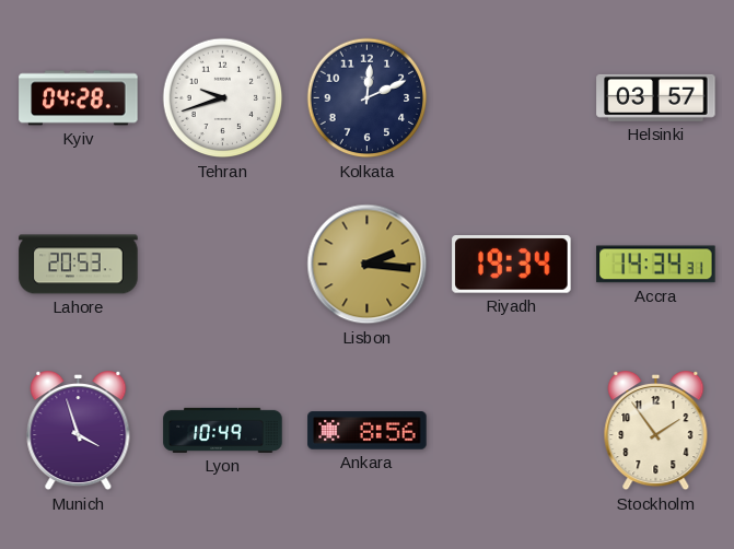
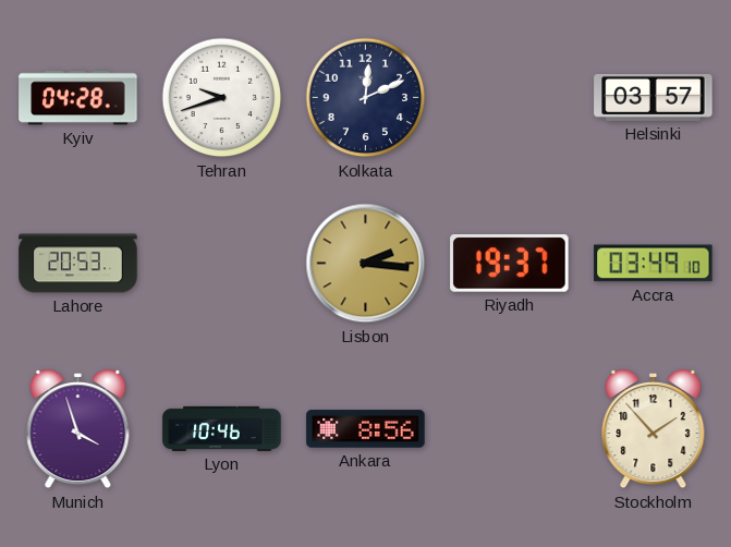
Riyadh: 19:34 -> 19:37 (510, 264)
Accra: 14:34 -> 03:49 (654, 264)
Lyon: 10:49 -> 10:46 (222, 428)
Stockholm: 1:54 -> 1:53 (654, 430)
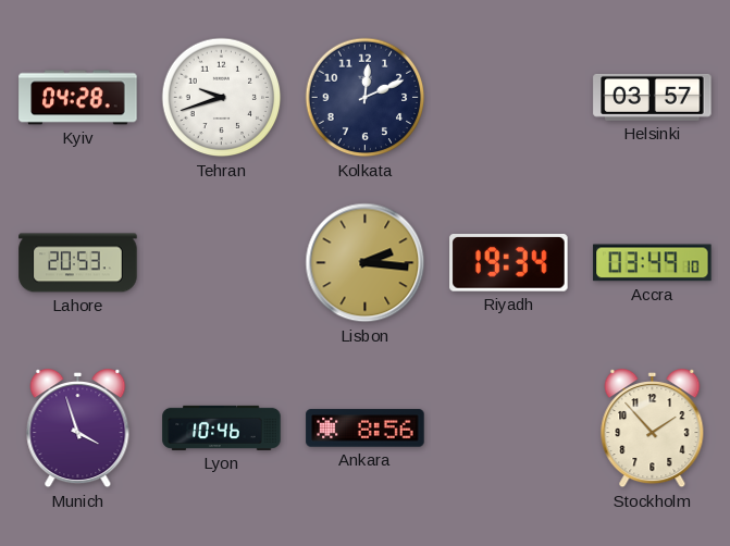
Riyadh: 19:37 -> 19:34 (509, 263)
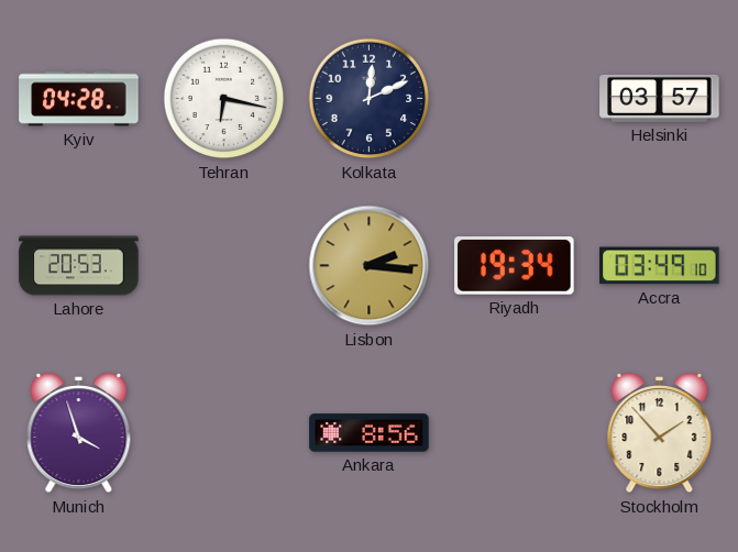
Tehran: 9:42 -> 6:17 (224, 99)
Lyon: 10:46 -> none (222, 427)
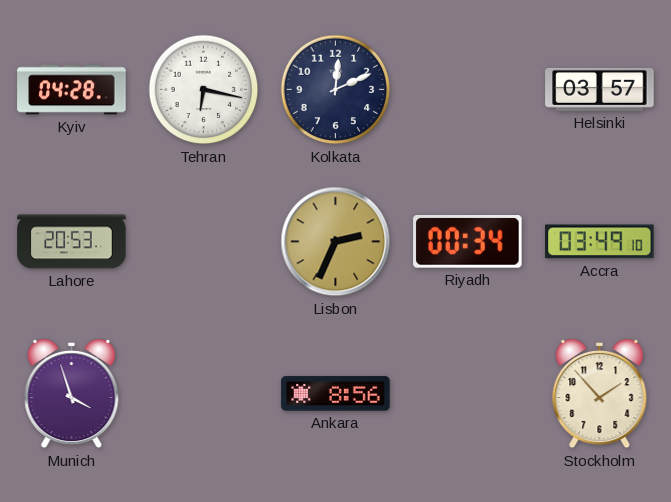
Lisbon: 2:16 -> 2:34 (336, 242)
Riyadh: 19:34 -> 00:34 (468, 242)
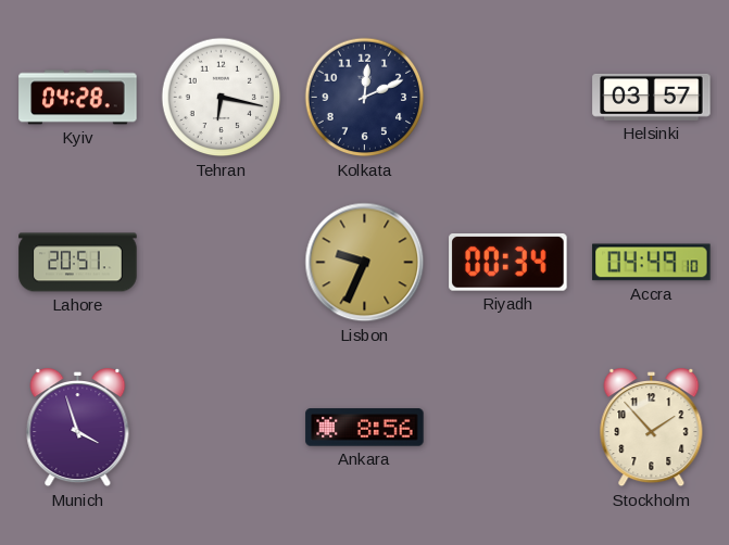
Lahore: 20:53 -> 20:51 (78, 263)
Lisbon: 2:34 -> 9:34 (365, 263)
Accra: 03:49 -> 04:49 (652, 263)
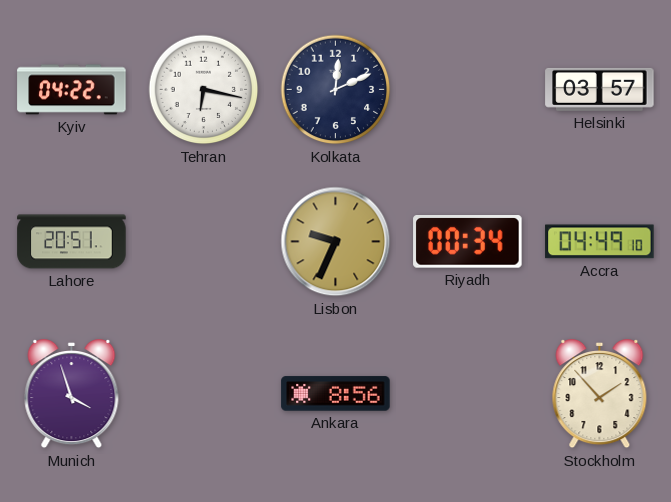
Kyiv: 04:28 -> 04:22 (72, 90)
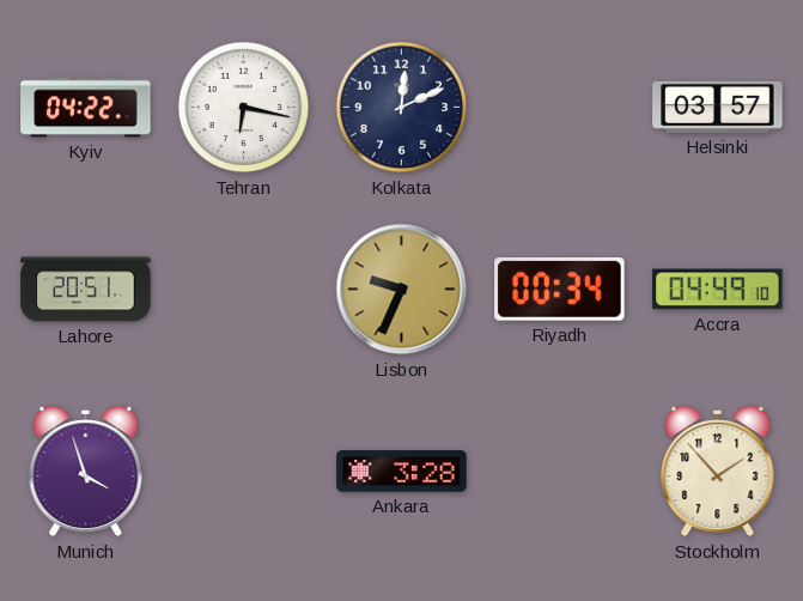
Ankara: 8:56 -> 3:28 (402, 472)
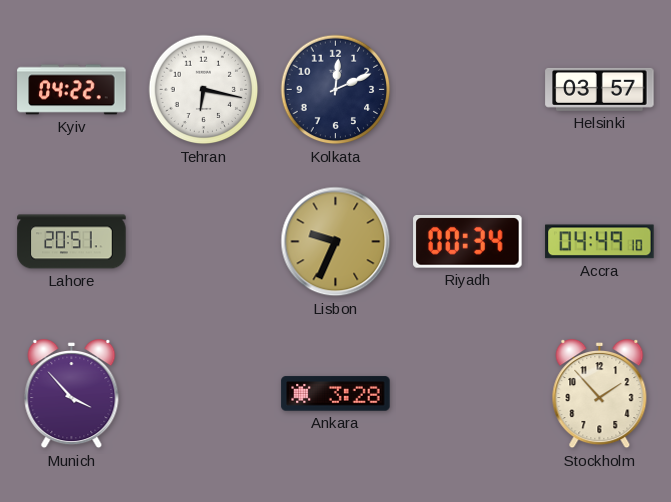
Munich: 3:57 -> 3:53 (72, 395)
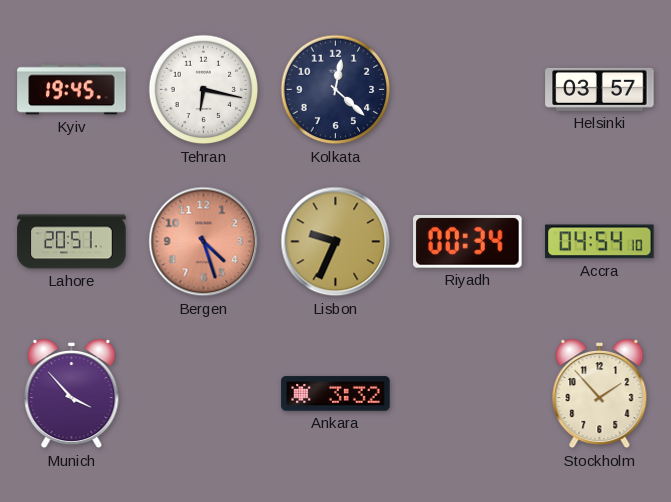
Kyiv: 04:22 -> 19:45 (72, 90)
Kolkata: 12:11 -> 12:22 (336, 90)
Bergen: none -> 4:27 (204, 242)
Accra: 04:49 -> 04:54 (600, 242)
Ankara: 3:28 -> 3:32 (336, 394)
